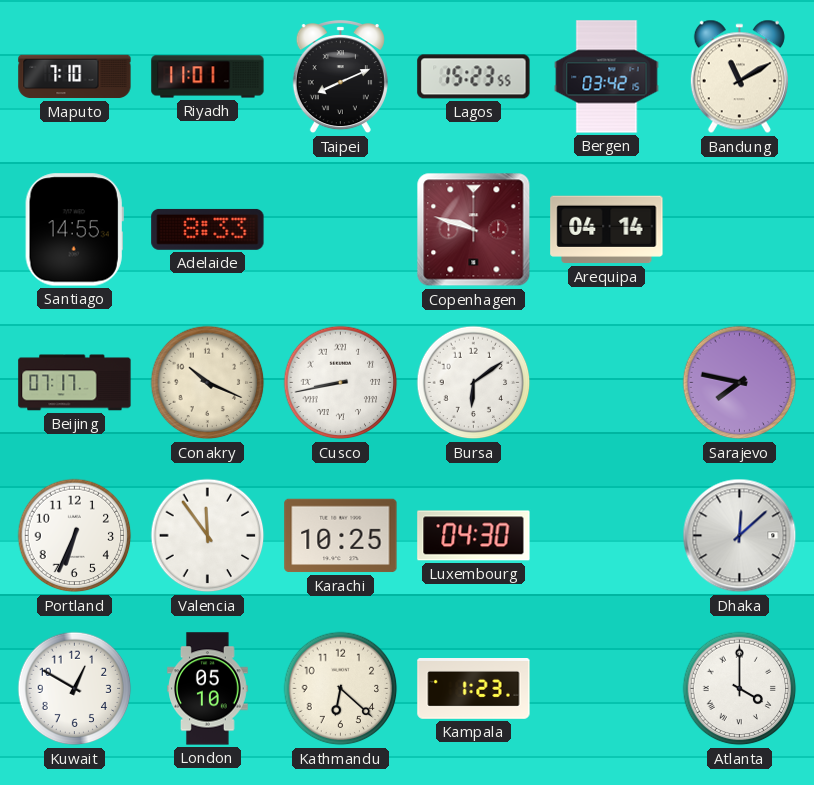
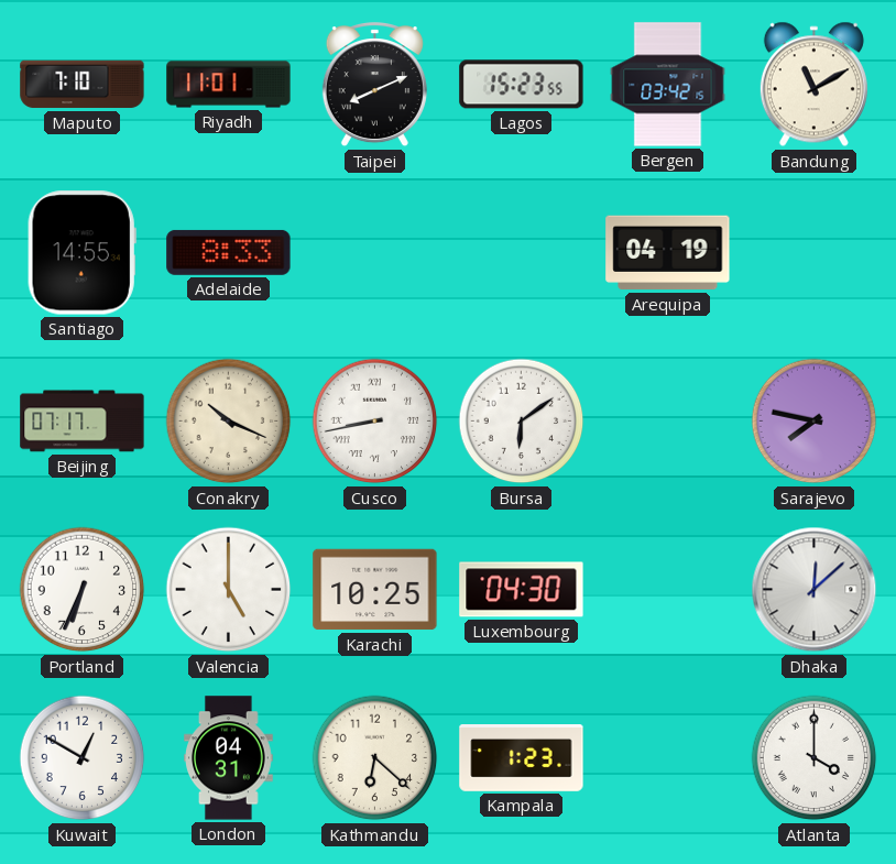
Copenhagen: 9:48 -> none (474, 230)
Arequipa: 04:14 -> 04:19 (668, 253)
Valencia: 11:54 -> 5:00 (229, 590)
London: 05:10 -> 04:31 (229, 758)
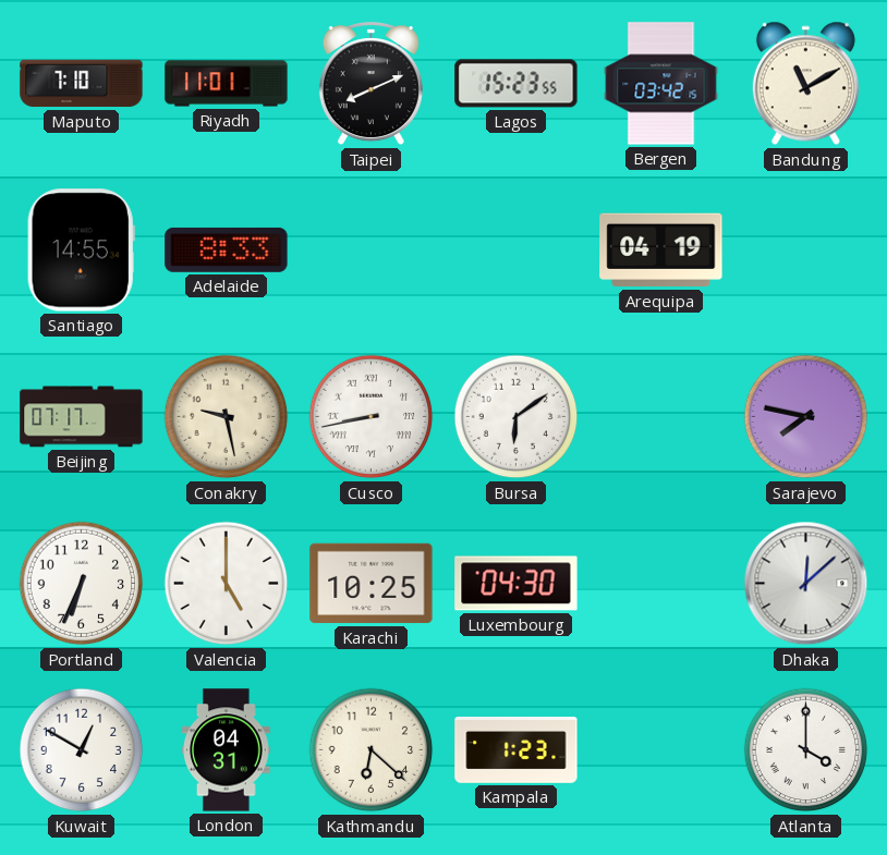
Conakry: 10:19 -> 9:28 (227, 417)
